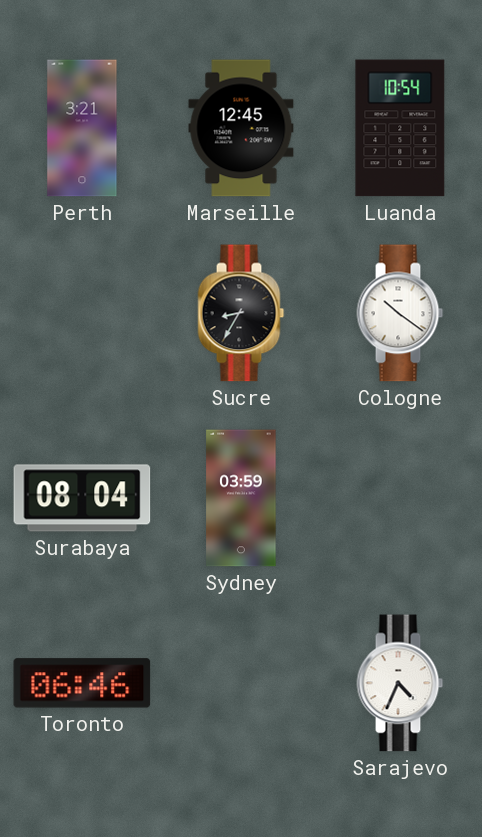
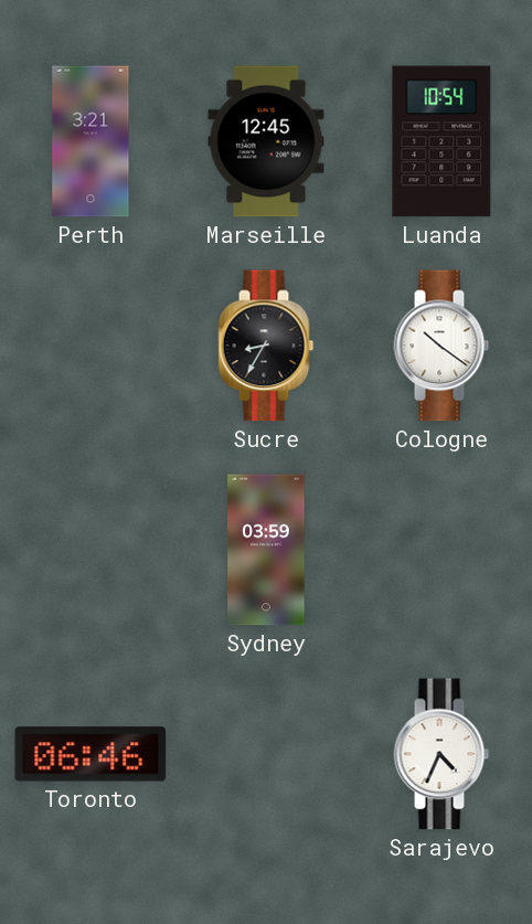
Surabaya: 08:04 -> none (82, 498)
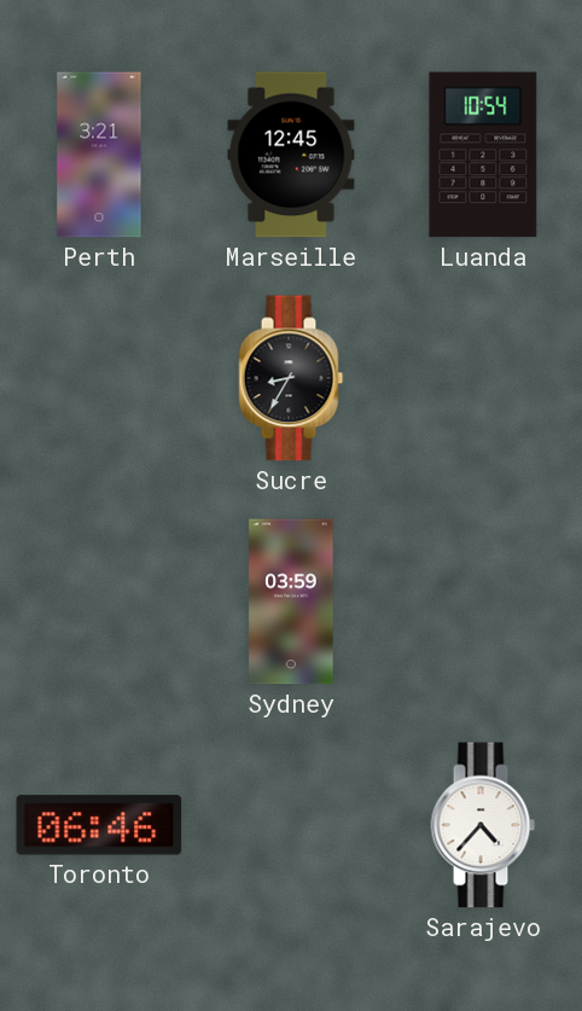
Cologne: 10:21 -> none (441, 346)
Sarajevo: 4:34 -> 4:37 (483, 825)
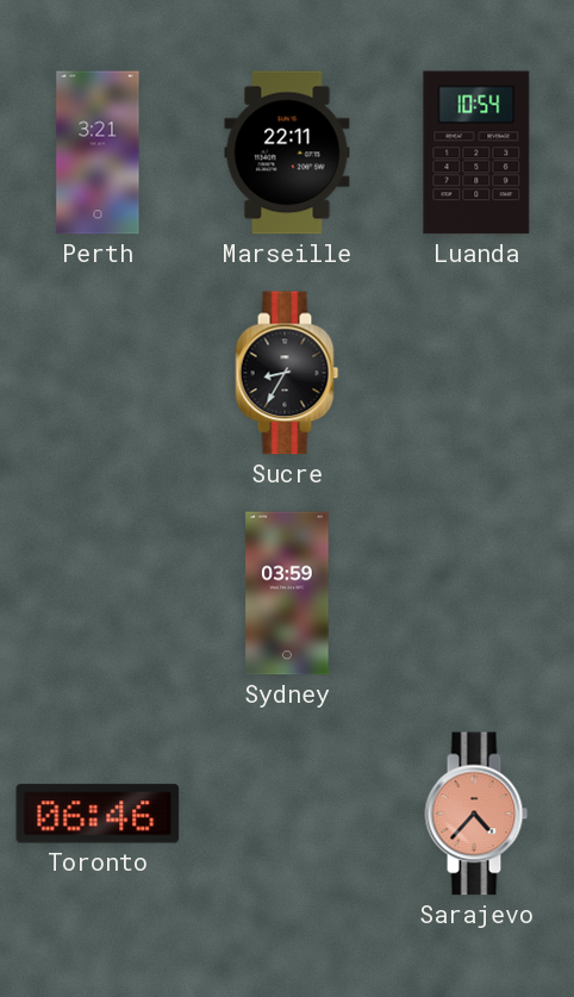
Marseille: 12:45 -> 22:11 (287, 152)
Sarajevo dial: white -> salmon (476, 814)
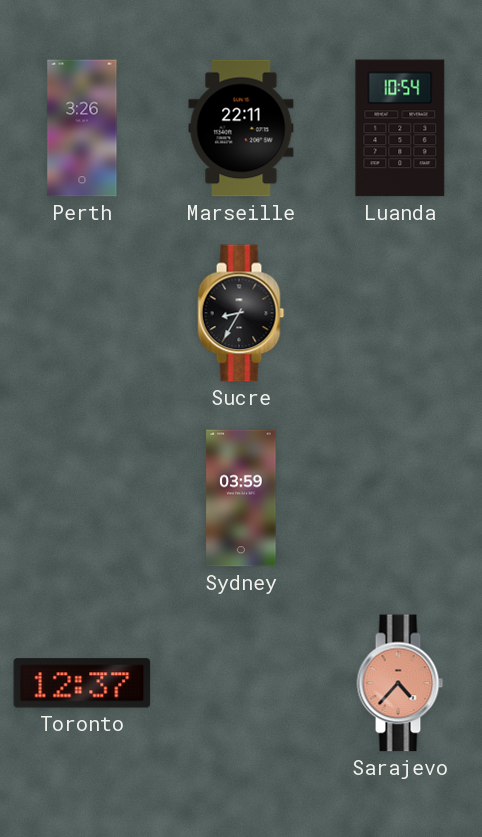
Perth: 3:21 -> 3:26 (82, 128)
Toronto: 06:46 -> 12:37 (82, 683)
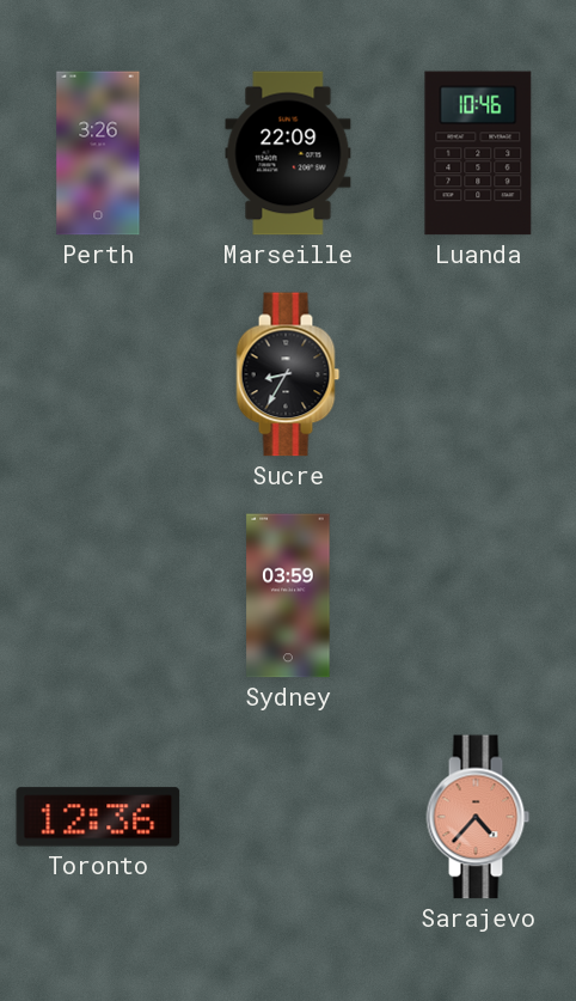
Marseille: 22:11 -> 22:09 (288, 153)
Luanda: 10:54 -> 10:46 (478, 153)
Toronto: 12:37 -> 12:36 (98, 817)
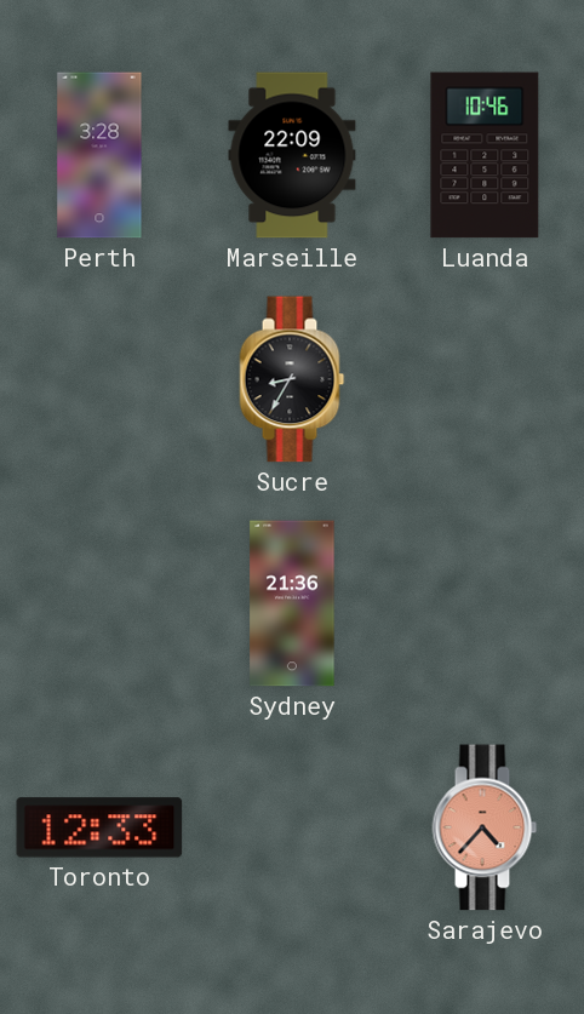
Perth: 3:26 -> 3:28 (99, 155)
Sydney: 03:59 -> 21:36 (292, 603)
Toronto: 12:36 -> 12:33 (99, 827)
